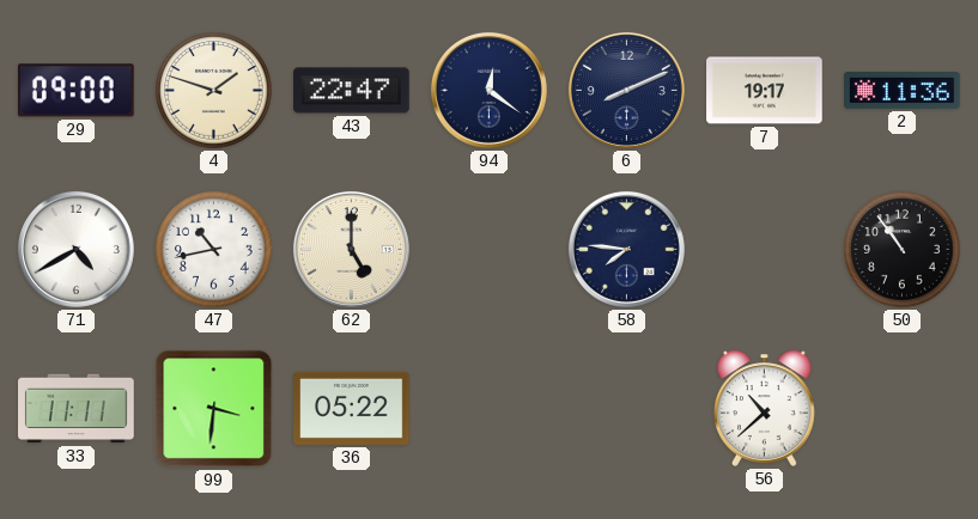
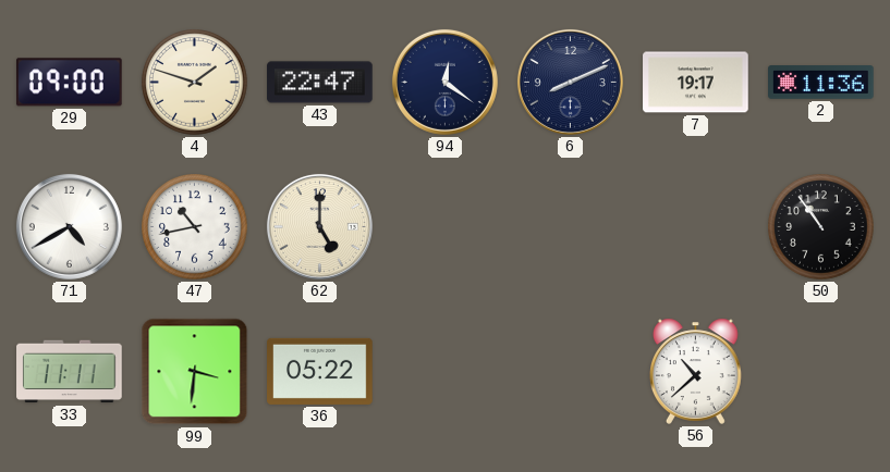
58: 7:46 -> none (626, 249)
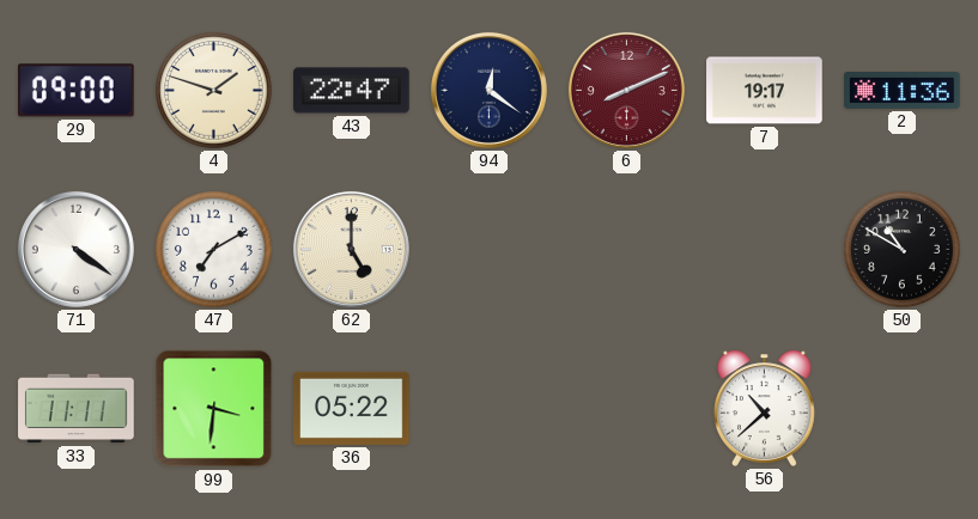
6 dial: navy -> burgundy (626, 90)
71: 4:40 -> 4:21 (75, 249)
47: 10:43 -> 7:10 (214, 250)
50: 10:54 -> 10:50 (903, 250)
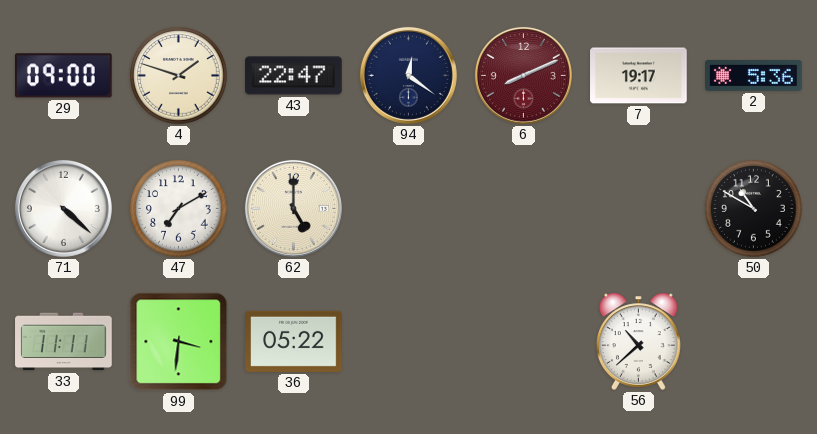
2: 11:36 -> 5:36 (754, 76)
71: 4:21 -> 4:22 (63, 208)
